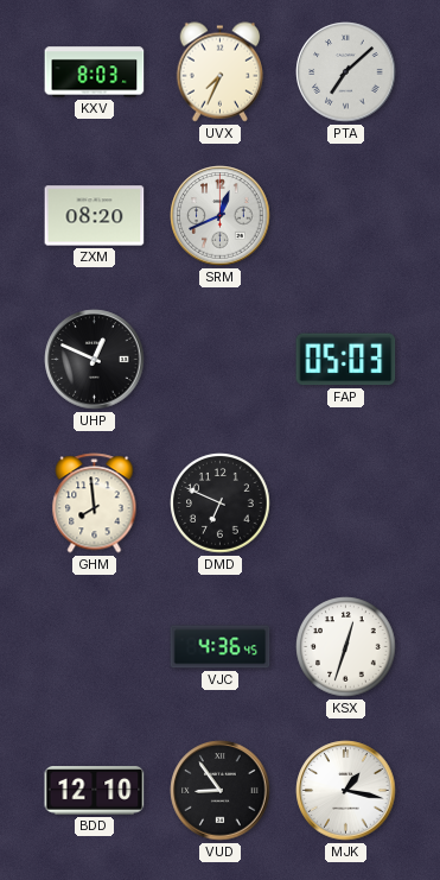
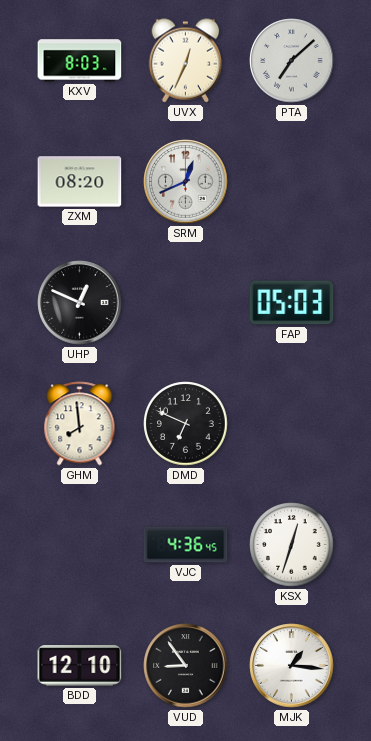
UVX: 7:34 -> 12:34 (186, 61)
MJK: 1:17 -> 1:16 (292, 666)
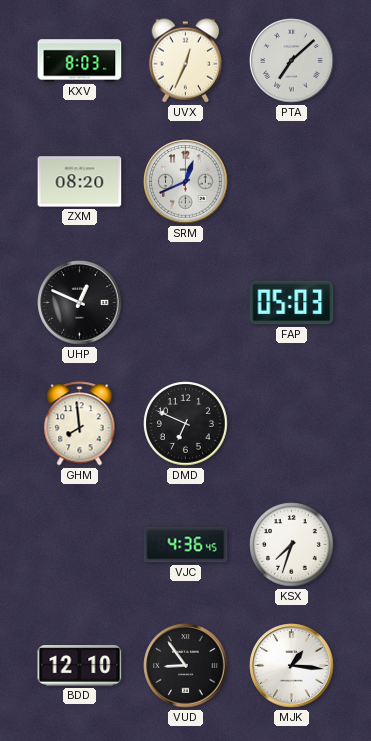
KSX: 12:33 -> 7:33 (292, 545)
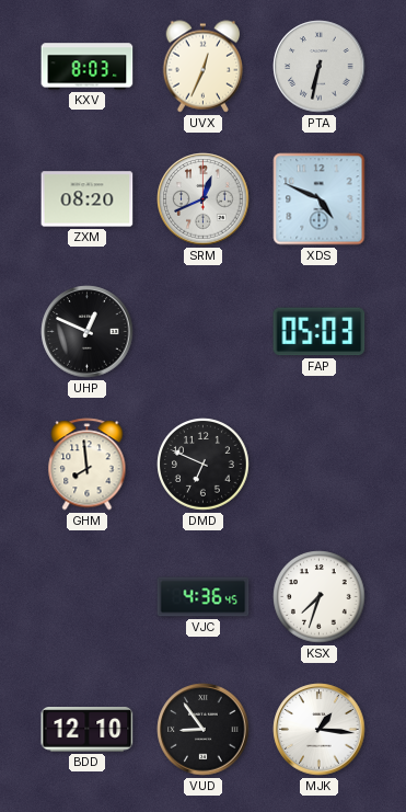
PTA: 7:08 -> 6:32 (320, 67)
XDS: none -> 4:49 (320, 199)
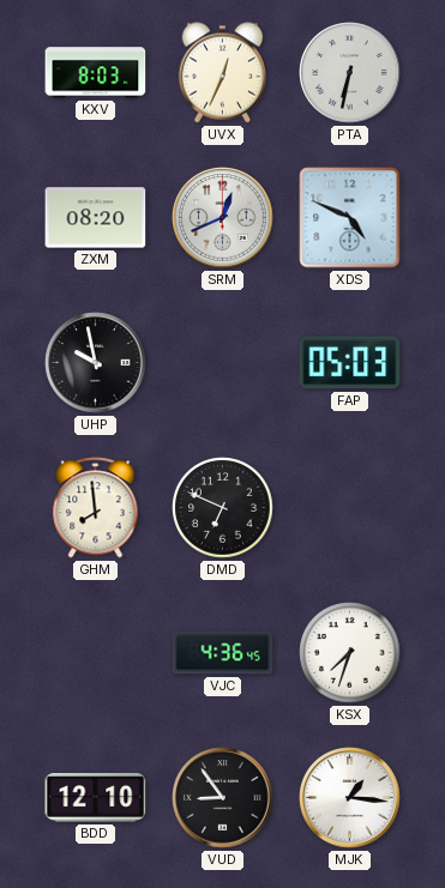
UHP: 12:49 -> 9:58 (96, 363)
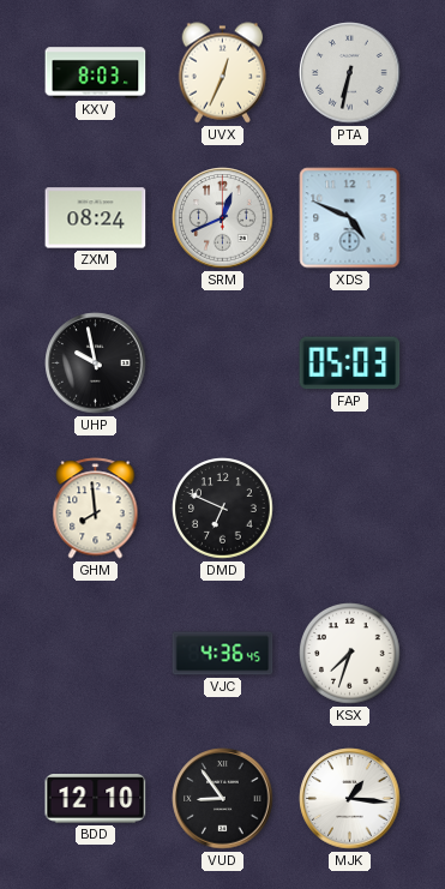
ZXM: 08:20 -> 08:24 (96, 218)
